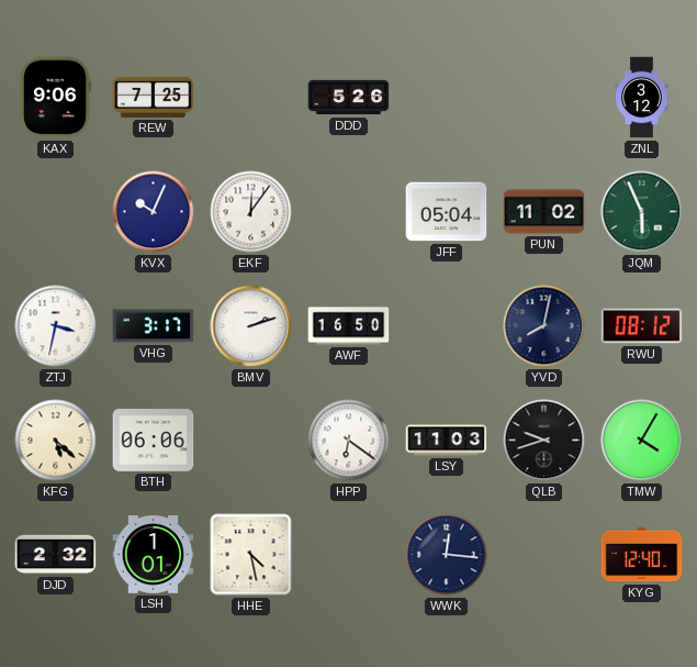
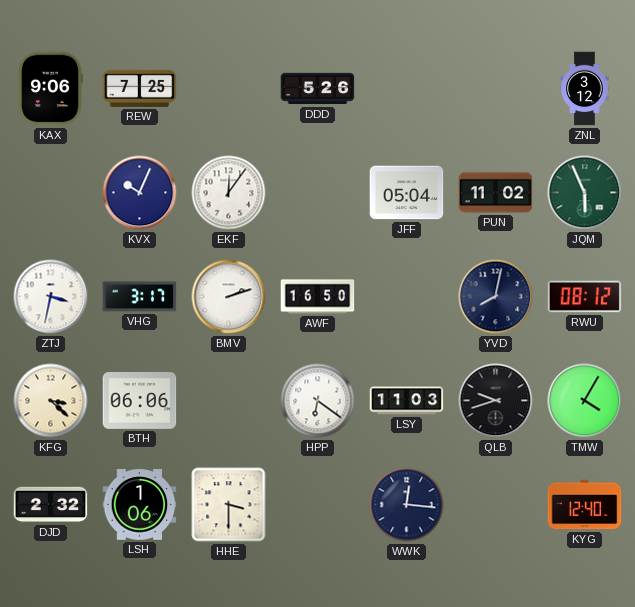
KFG: 5:22 -> 3:22 (51, 401)
LSH: 1:01 -> 1:06 (140, 505)
HHE: 4:28 -> 3:30 (229, 505)
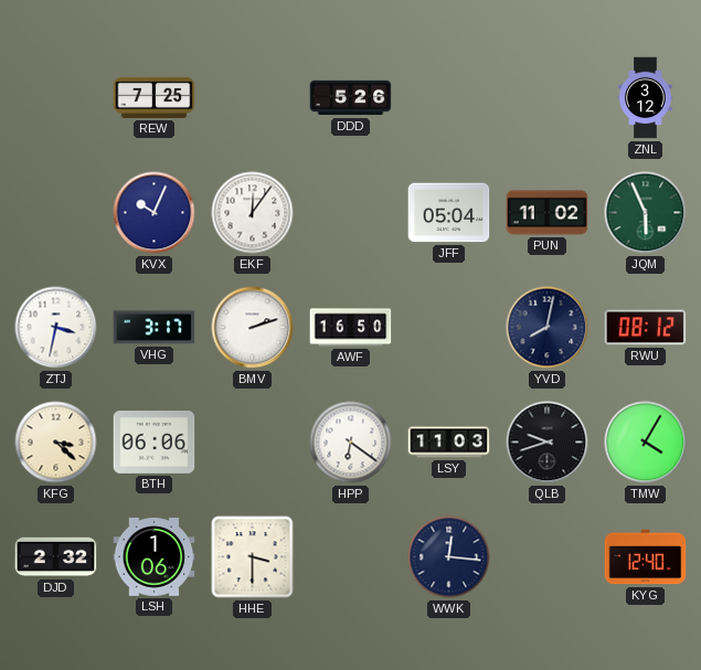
KAX: 9:06 -> none (50, 89)
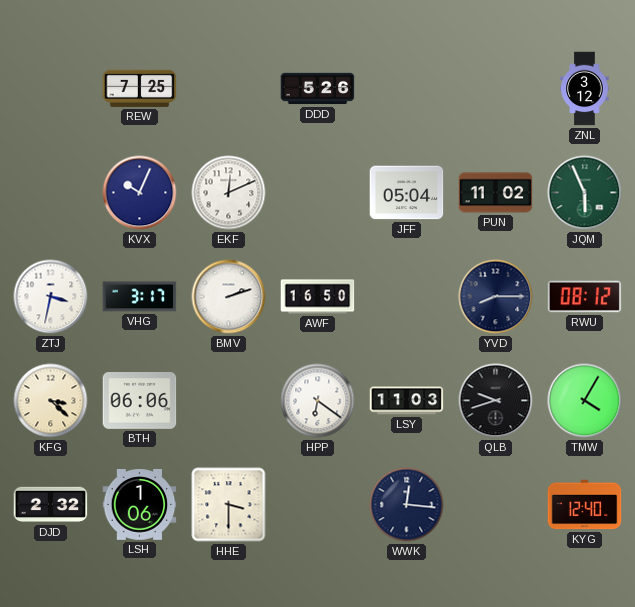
EKF: 12:06 -> 12:11 (229, 193)
YVD: 8:02 -> 8:15 (496, 297)
